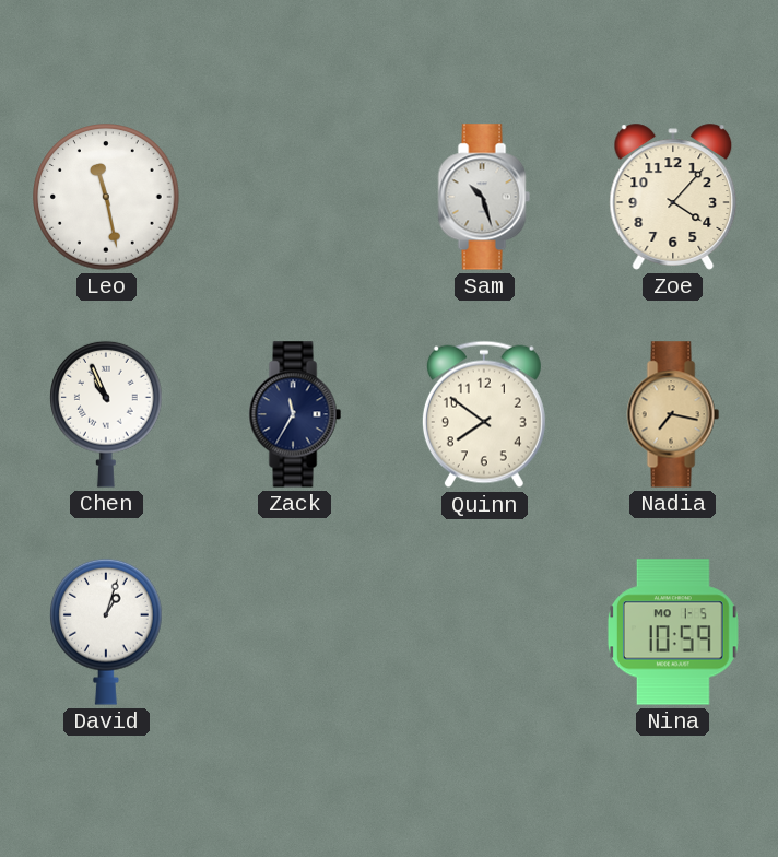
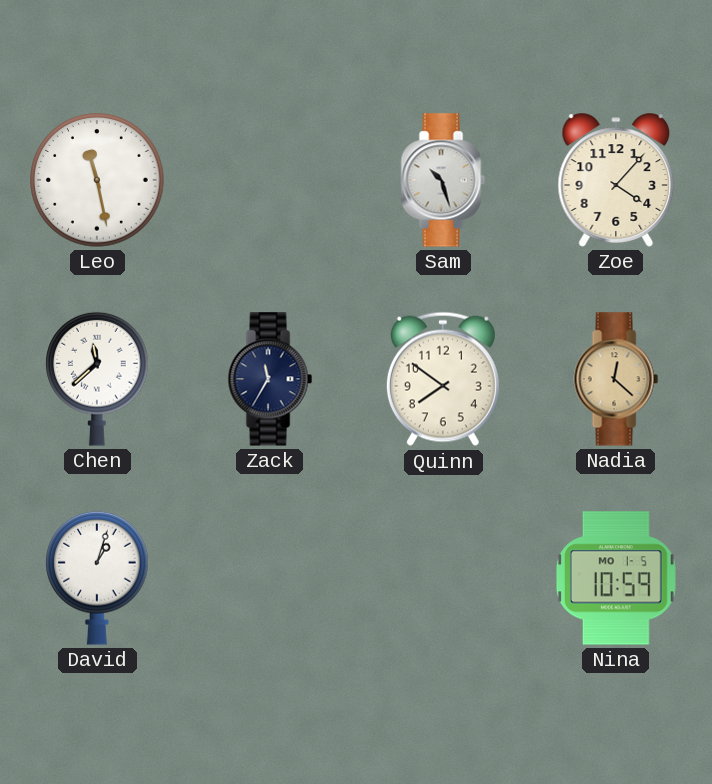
Chen: 10:56 -> 11:38 (98, 379)
Nadia: 7:17 -> 12:22 (616, 379)
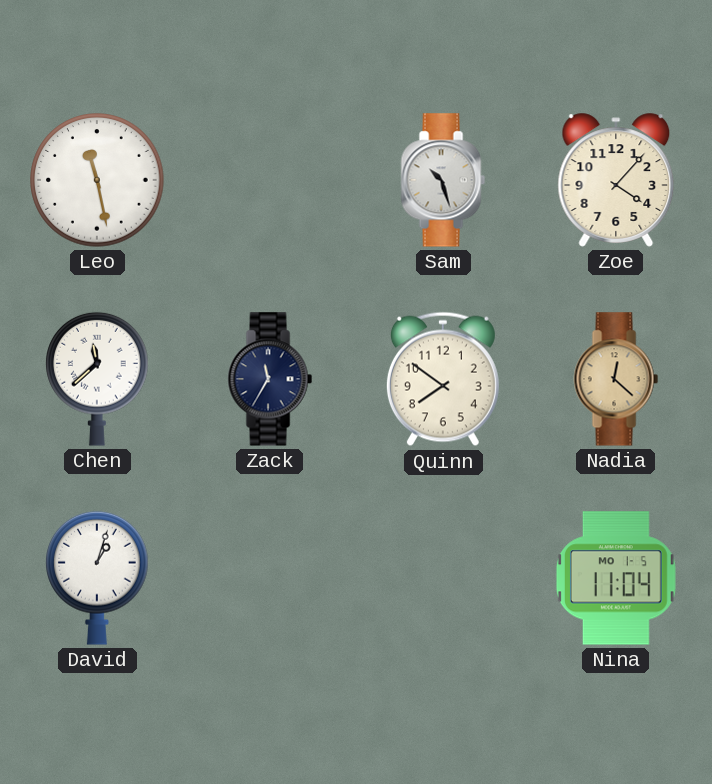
Nina: 10:59 -> 11:04 (616, 578)
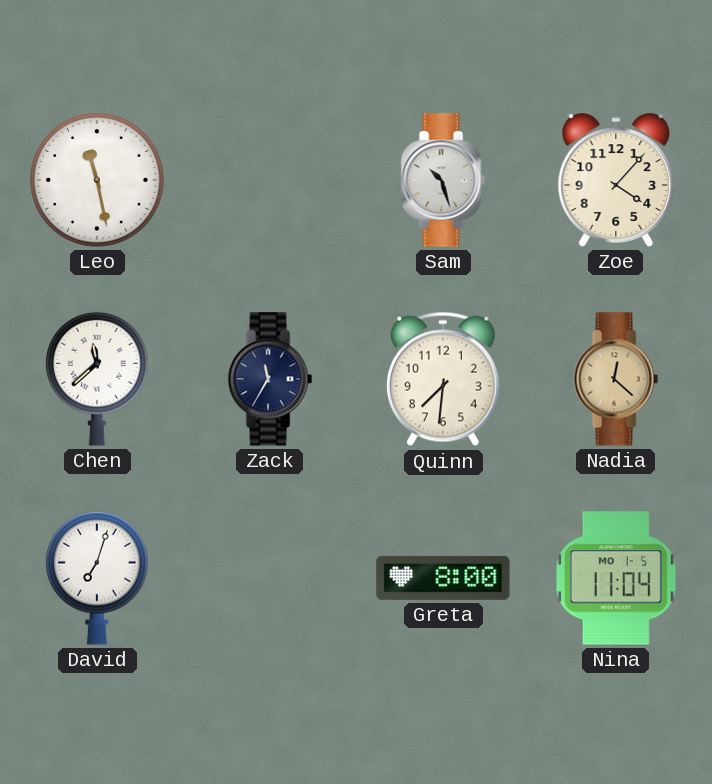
Quinn: 7:51 -> 7:31 (443, 379)
David: 1:03 -> 7:03 (98, 578)
Greta: none -> 8:00 (443, 578)
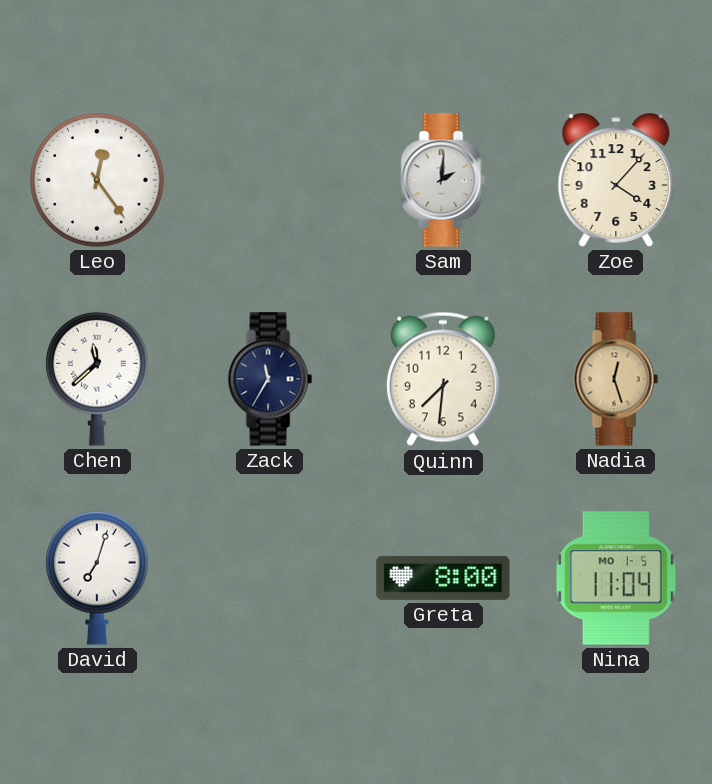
Leo: 11:28 -> 12:24 (97, 180)
Sam: 10:27 -> 2:01 (443, 180)
Nadia: 12:22 -> 12:27 (616, 379)
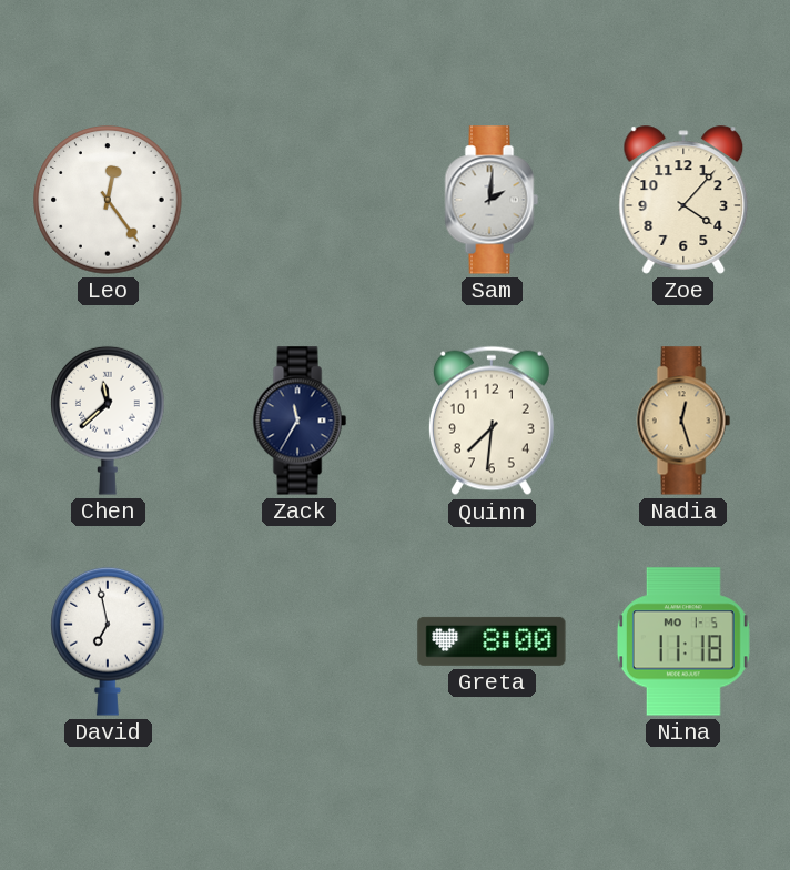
David: 7:03 -> 6:58 (109, 641)
Nina: 11:04 -> 11:18 (683, 641)
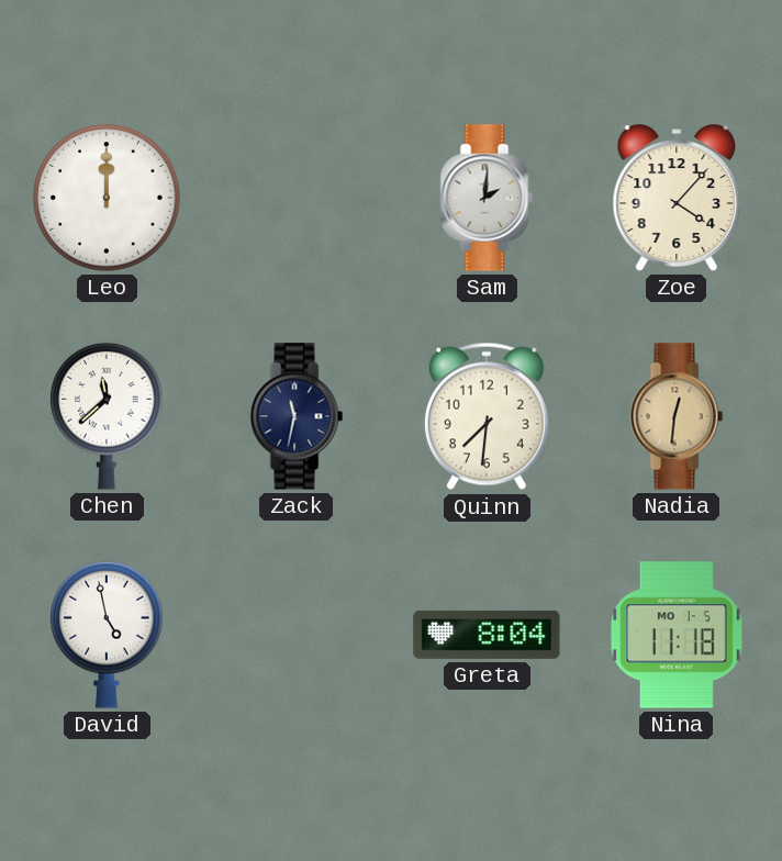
Leo: 12:24 -> 12:00 (107, 198)
Zack: 11:35 -> 11:32 (297, 416)
Nadia: 12:27 -> 12:31 (677, 416)
David: 6:58 -> 4:58 (108, 635)
Greta: 8:00 -> 8:04 (487, 635)
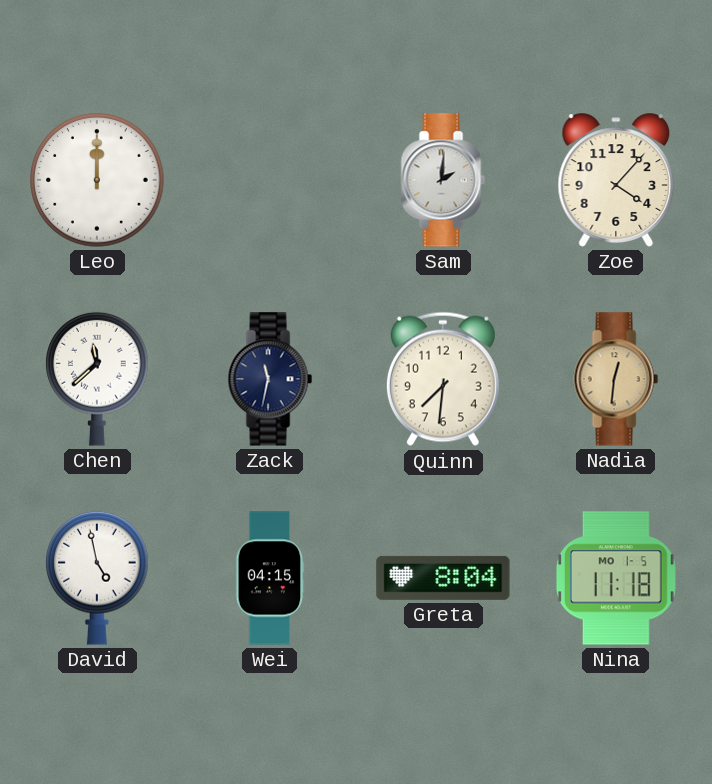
Wei: none -> 04:15 (270, 578)
